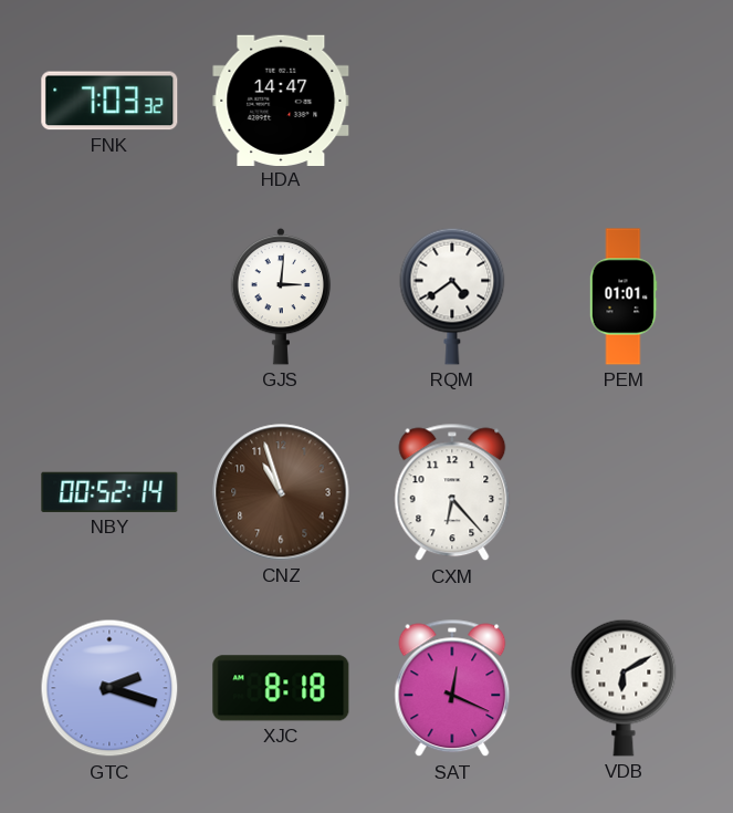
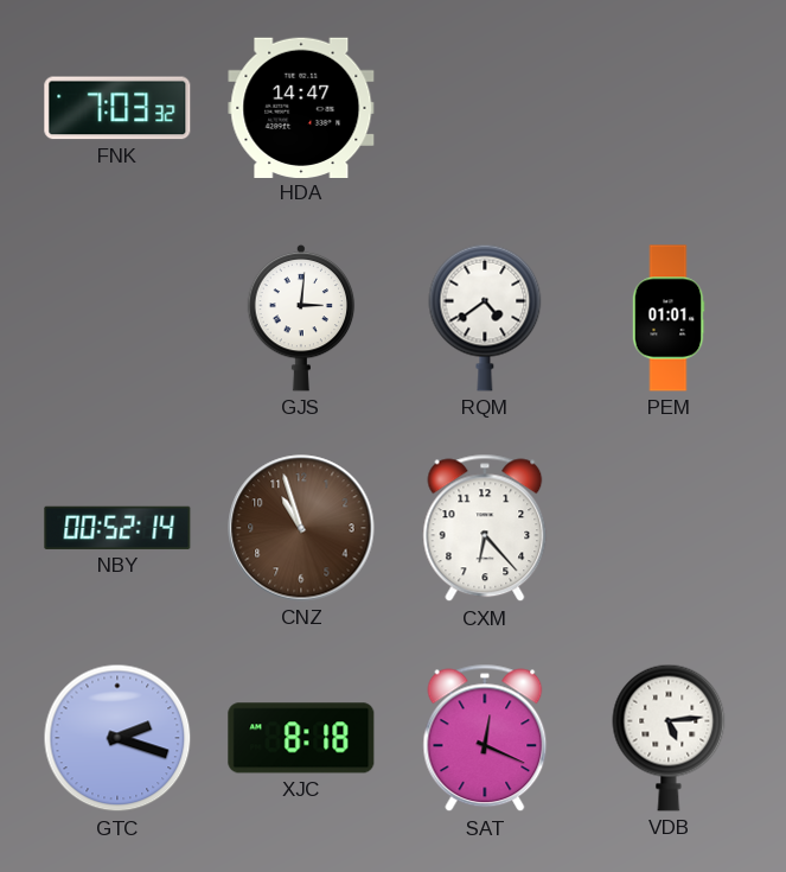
VDB: 6:10 -> 5:14 (669, 738)
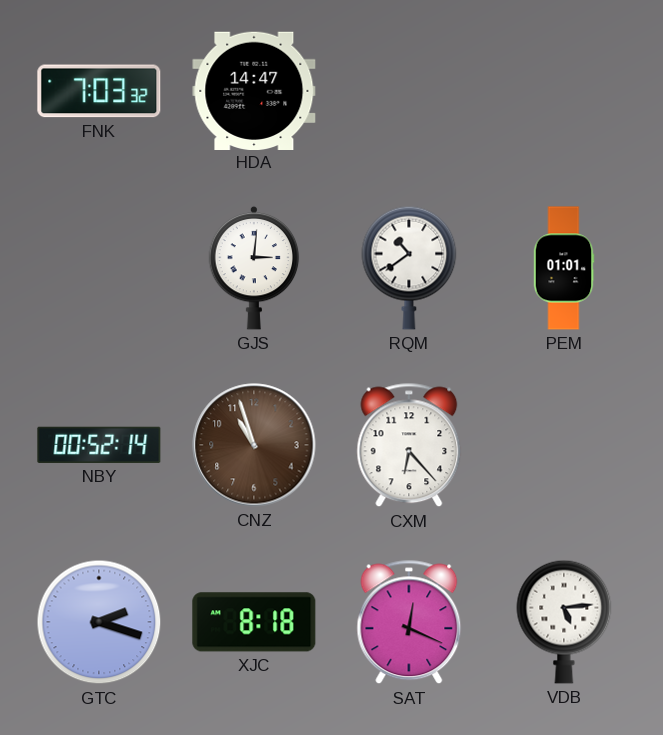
RQM: 4:39 -> 10:39 (409, 268)
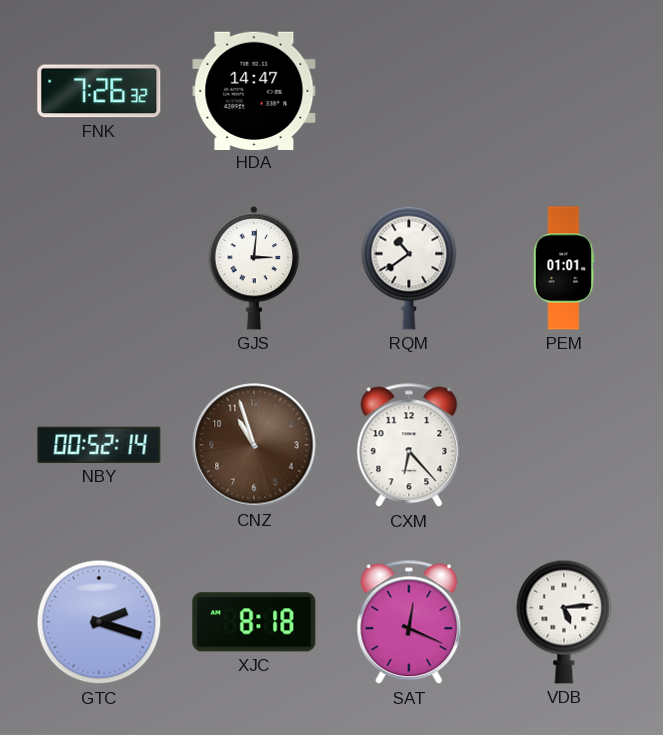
FNK: 7:03 -> 7:26 (99, 91)
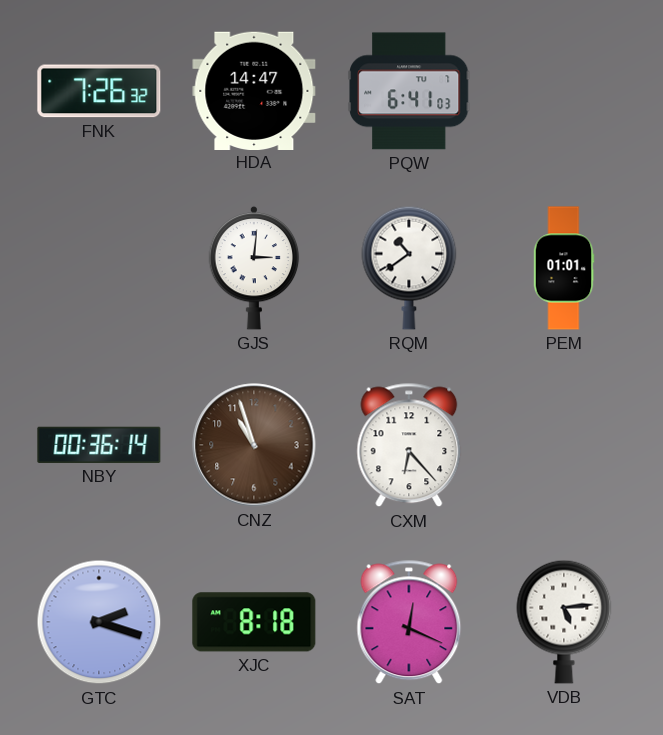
PQW: none -> 6:41 (409, 91)
NBY: 00:52 -> 00:36 (99, 445)
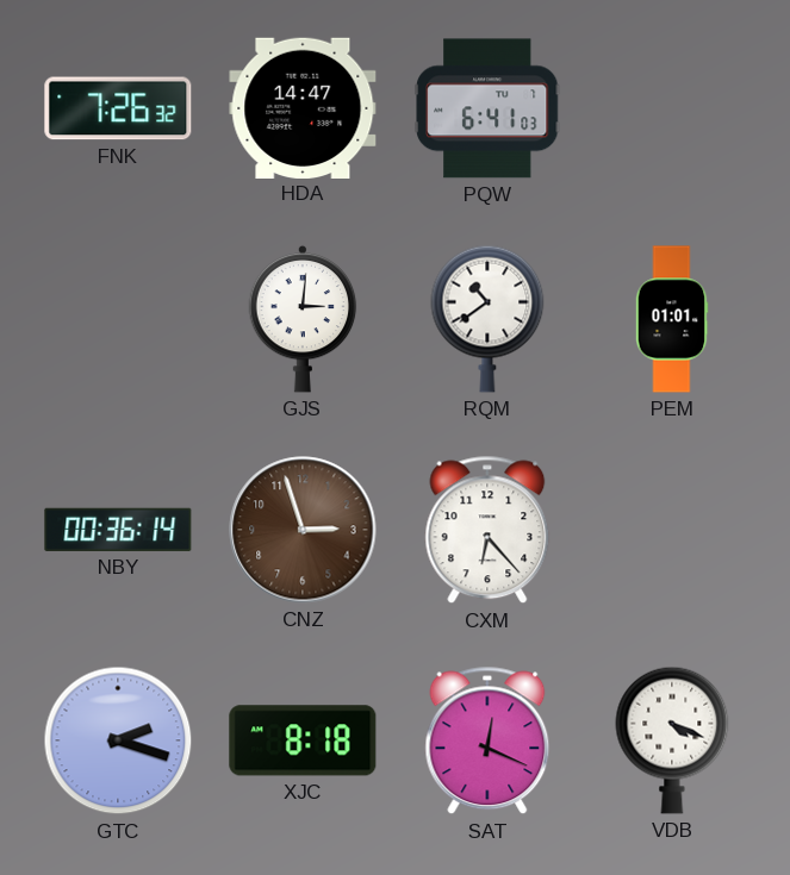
CNZ: 10:57 -> 2:57 (303, 530)
VDB: 5:14 -> 4:19 (672, 740)
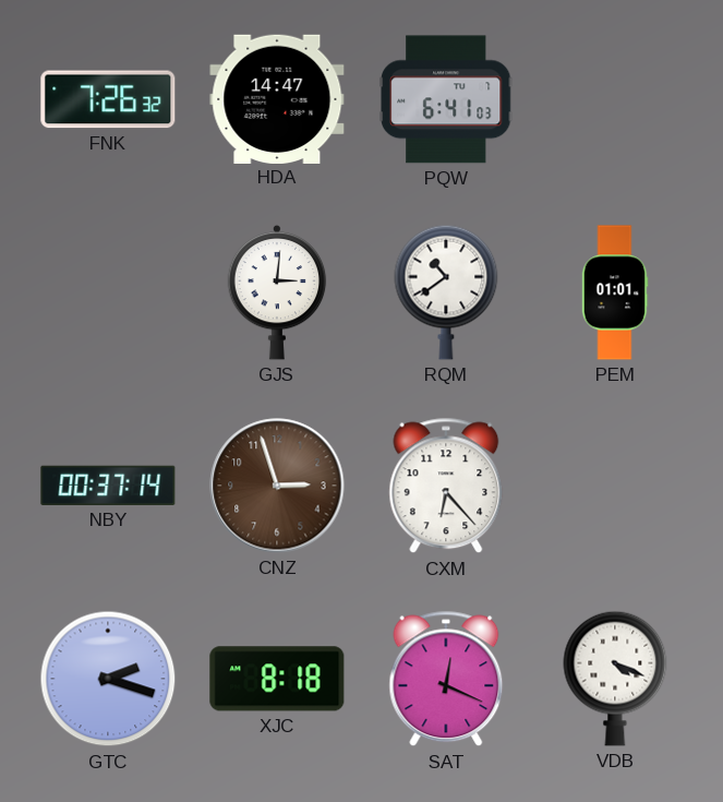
NBY: 00:36 -> 00:37 (108, 486)
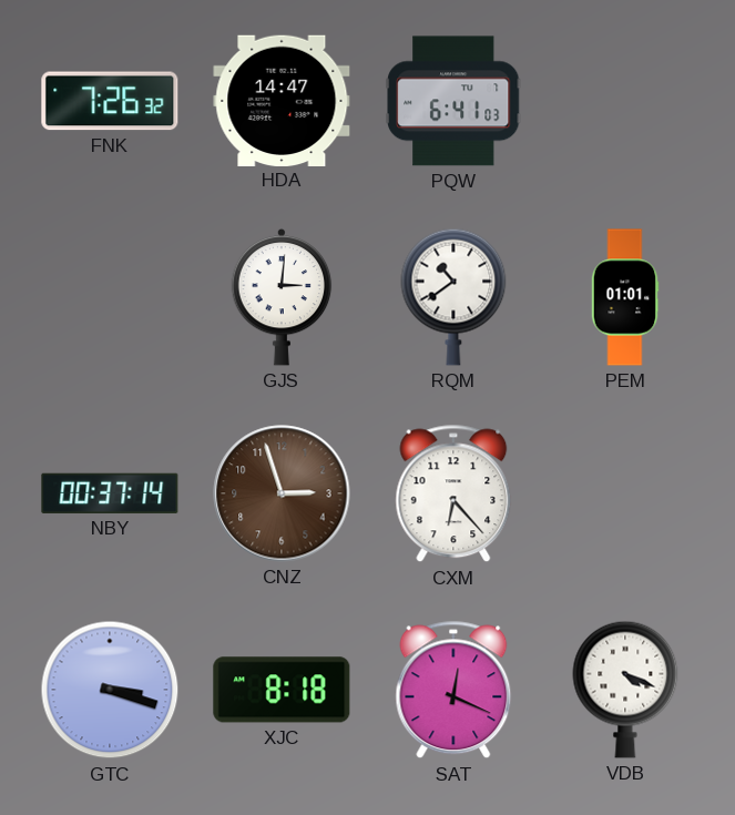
GTC: 2:18 -> 3:18 (110, 690)
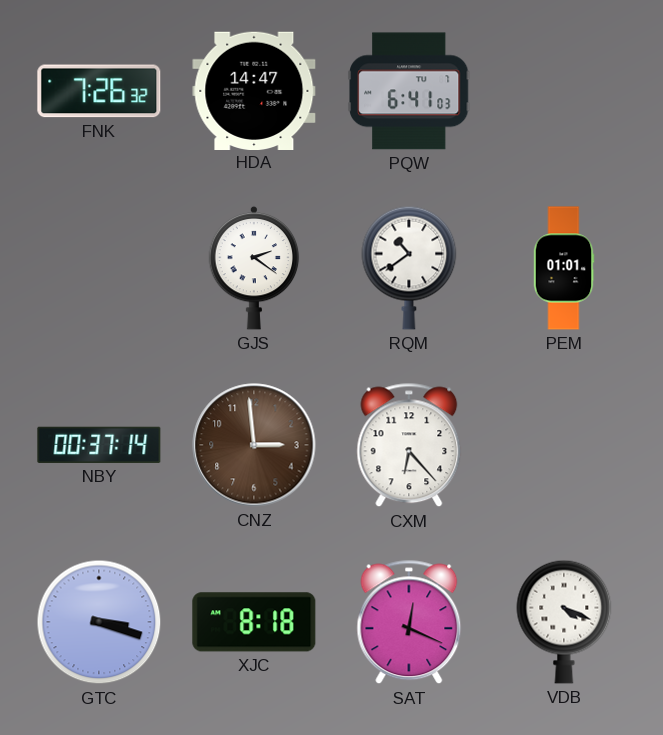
GJS: 3:01 -> 2:21 (254, 268)
CNZ: 2:57 -> 2:59 (254, 445)
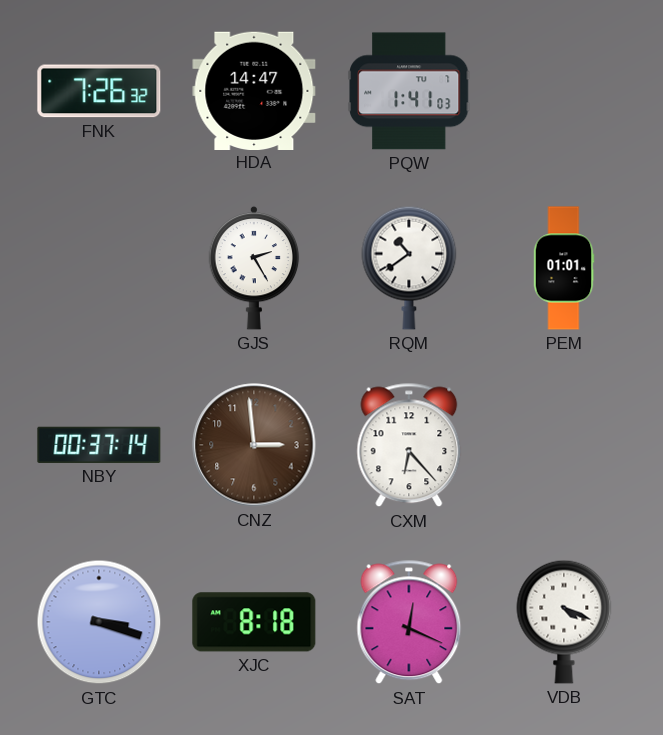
PQW: 6:41 -> 1:41 (409, 91)
GJS: 2:21 -> 2:25 (254, 268)
